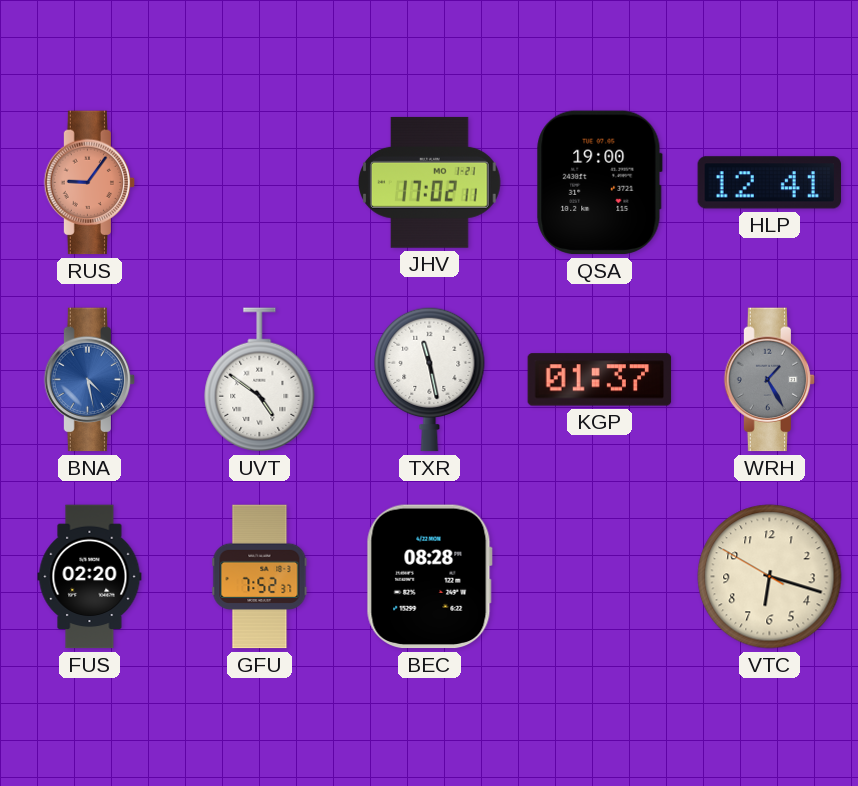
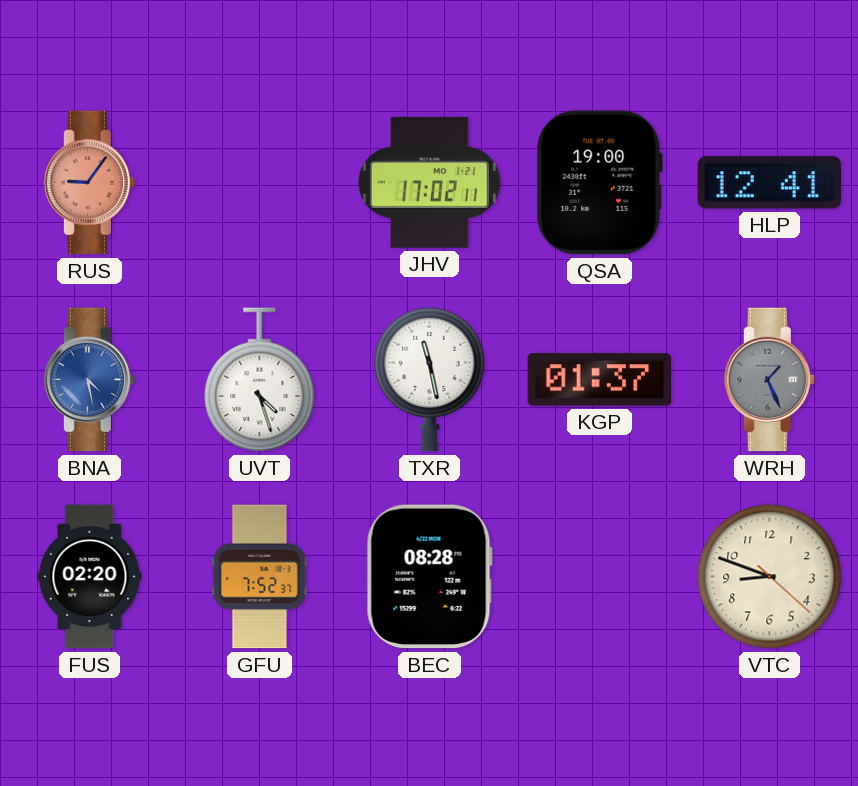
UVT: 4:51 -> 4:27 (260, 380)
WRH: 1:25 -> 1:26 (770, 380)
VTC: 6:17 -> 8:48 (770, 577)
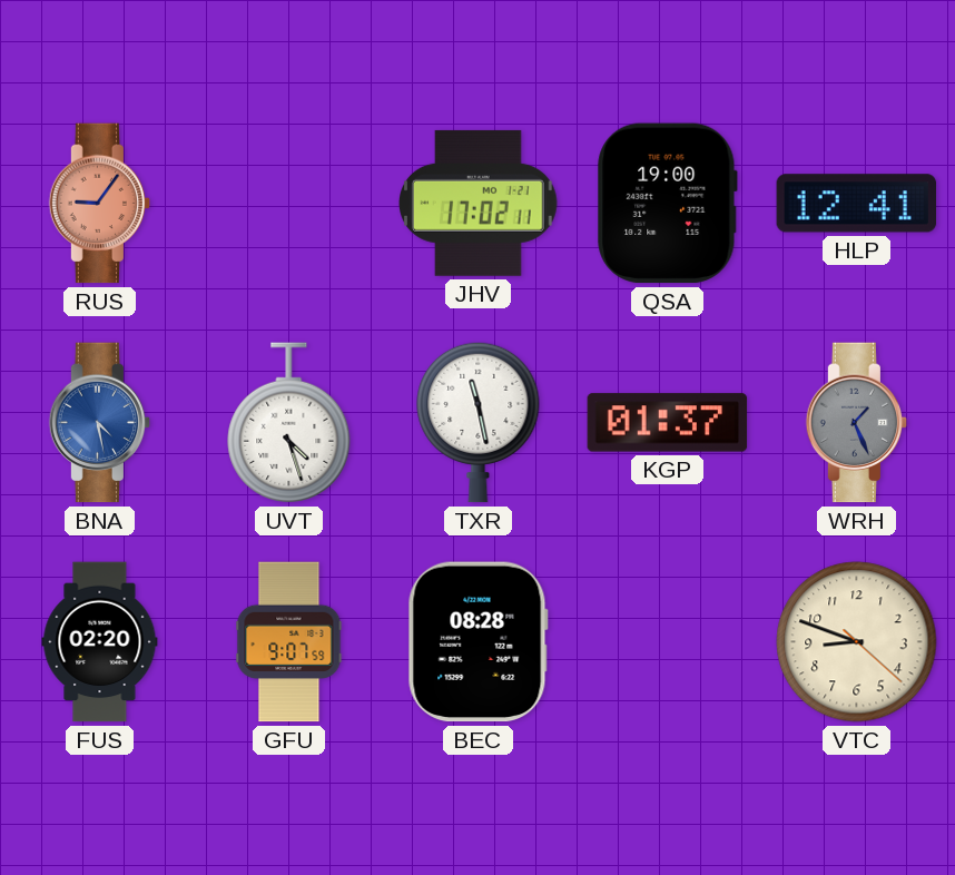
GFU: 7:52 -> 9:07 (289, 642)
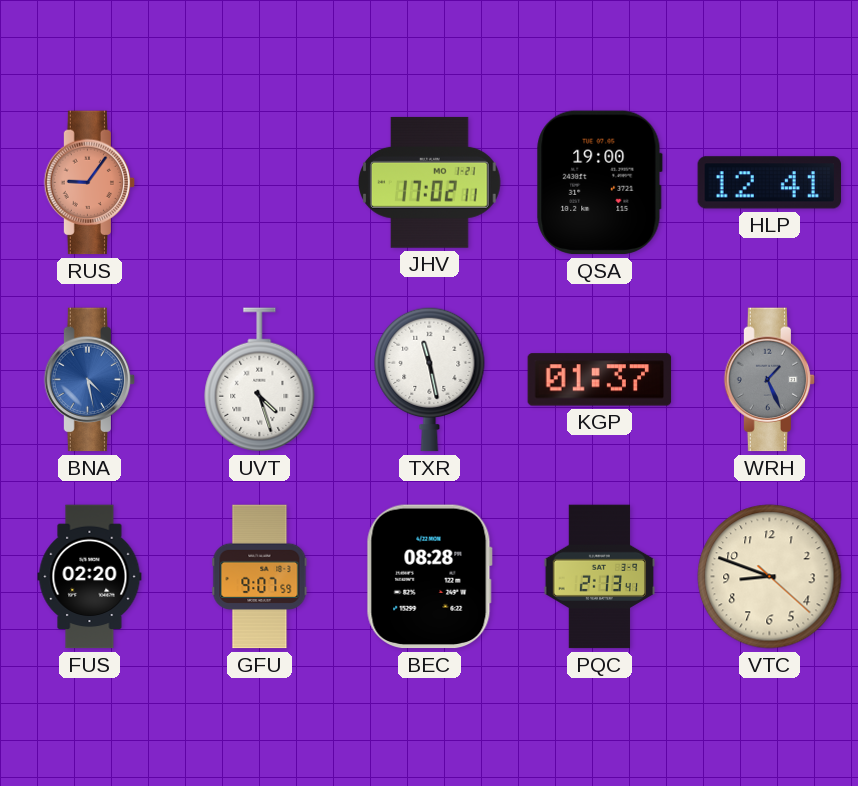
PQC: none -> 2:13 (600, 577)
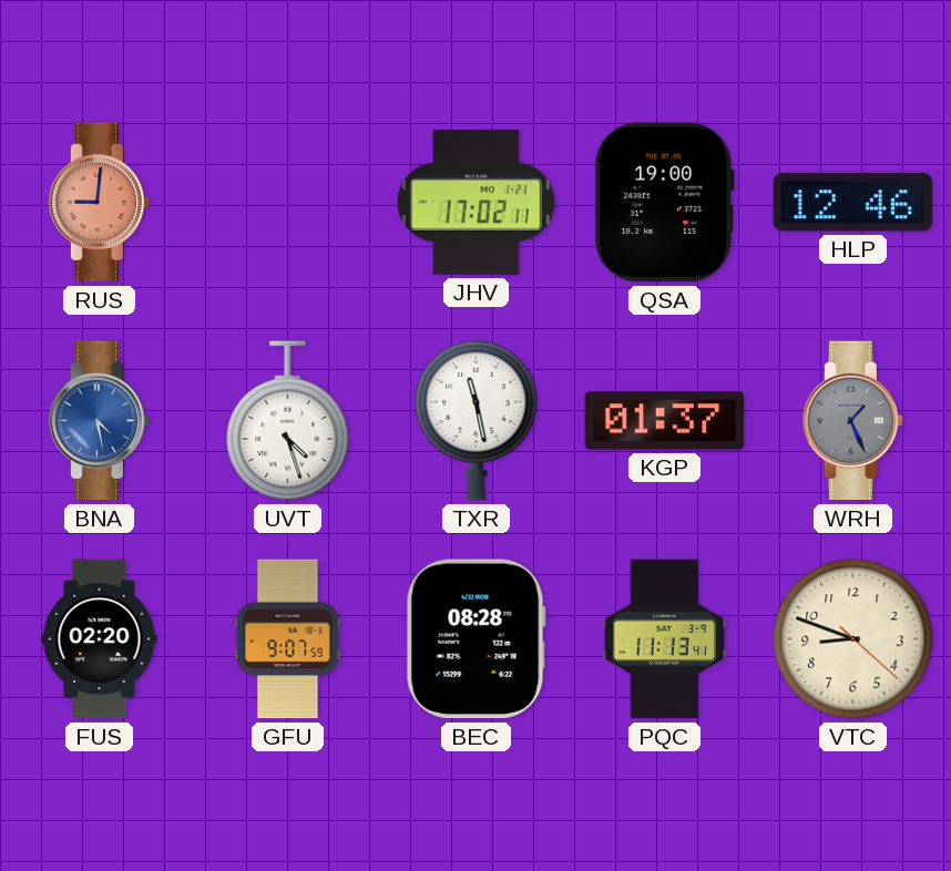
RUS: 9:06 -> 9:01 (100, 203)
HLP: 12:41 -> 12:46 (853, 203)
PQC: 2:13 -> 11:13 (665, 639)
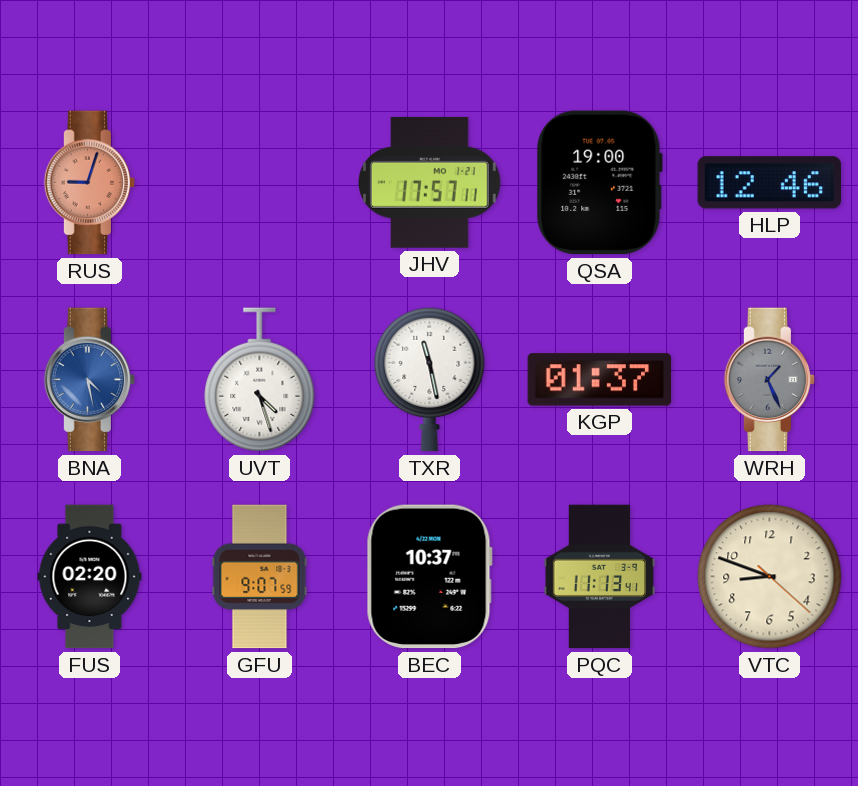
RUS: 9:01 -> 9:03 (90, 183)
JHV: 17:02 -> 17:57 (430, 182)
BEC: 08:28 -> 10:37 (429, 577)
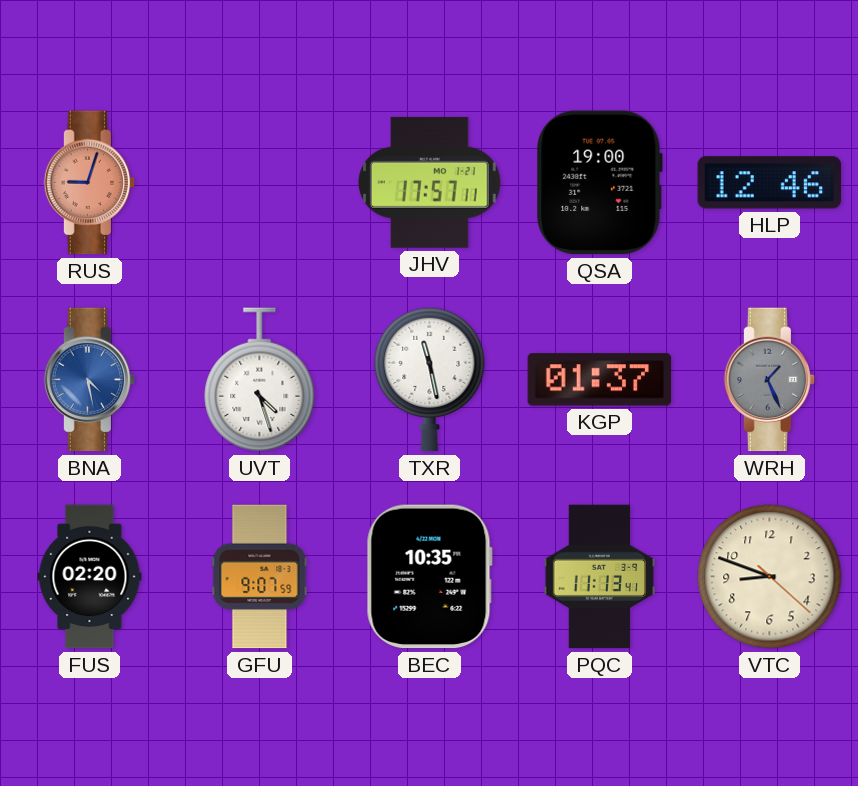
BEC: 10:37 -> 10:35 (429, 577)
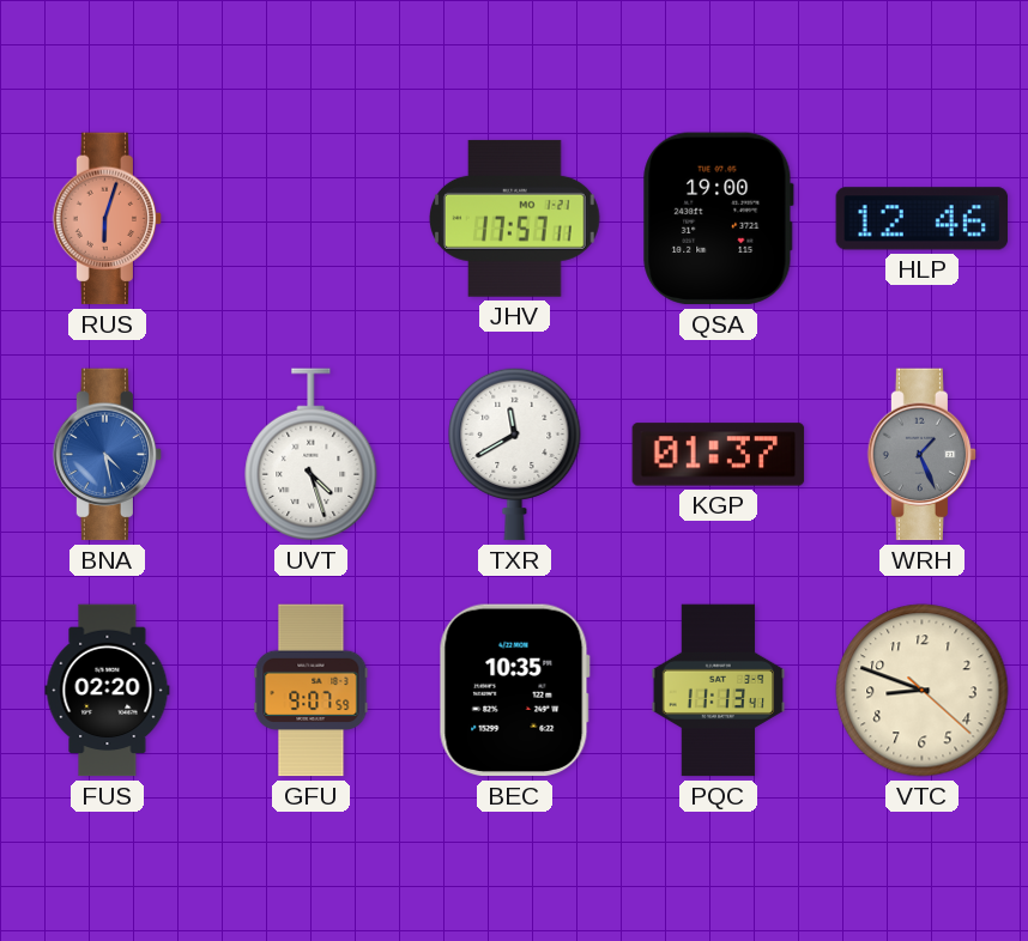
RUS: 9:03 -> 6:03 (108, 219)
TXR: 11:28 -> 11:40 (515, 454)
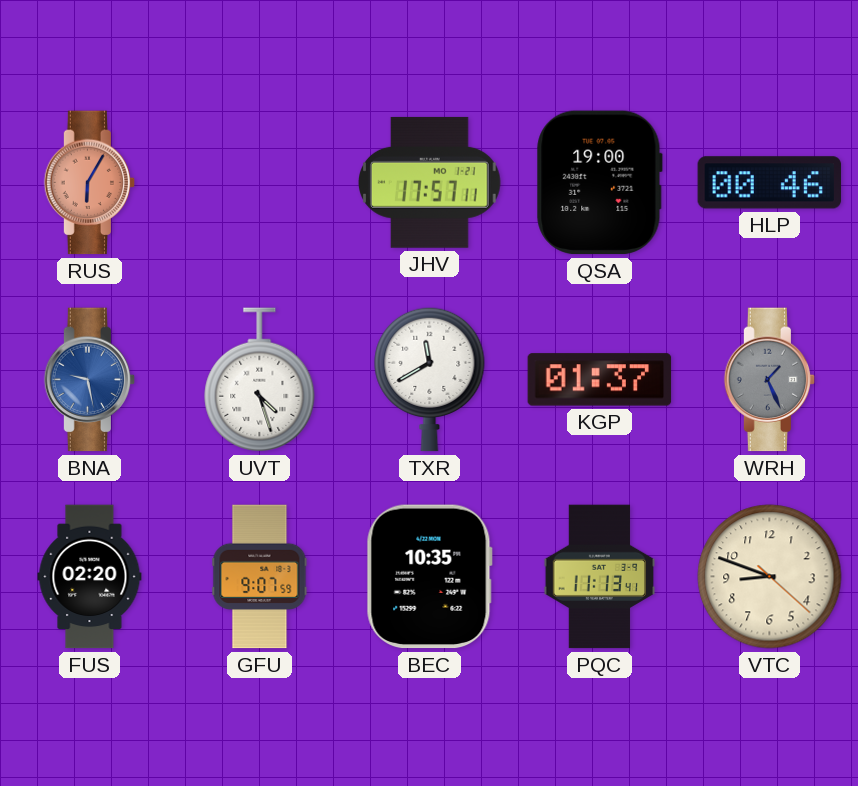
RUS: 6:03 -> 6:05 (90, 183)
HLP: 12:46 -> 00:46 (770, 183)
BNA: 4:28 -> 9:28 (90, 380)
